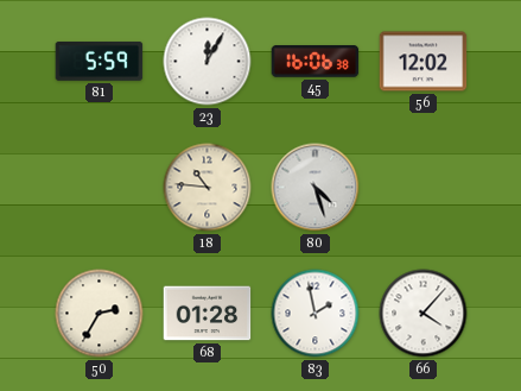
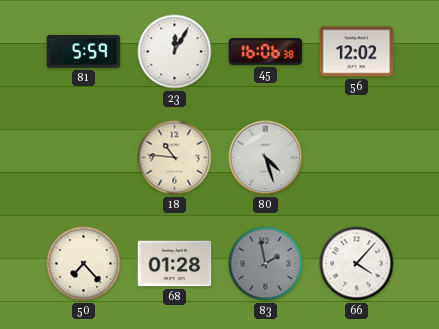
50: 2:35 -> 7:23 (84, 264)
83 dial: white -> grey (266, 264)
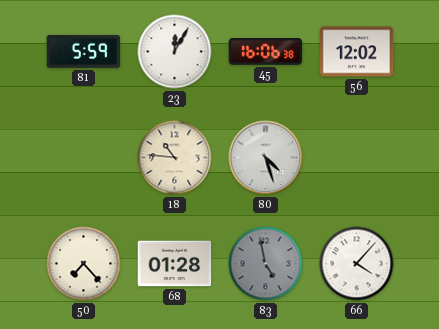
83: 1:58 -> 4:58 (266, 264)
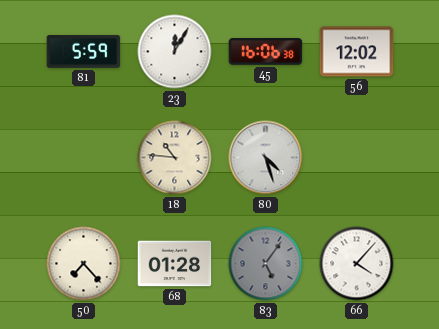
83: 4:58 -> 5:06 (266, 264)
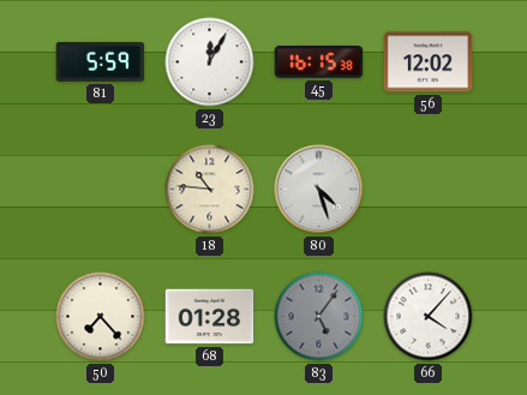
45: 16:06 -> 16:15 (319, 62)
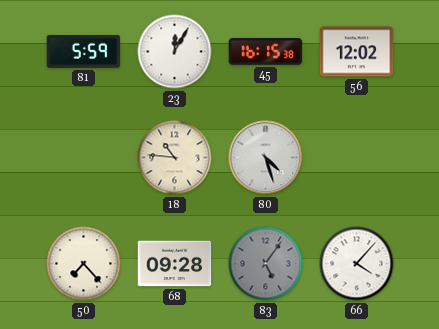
68: 01:28 -> 09:28 (175, 264)
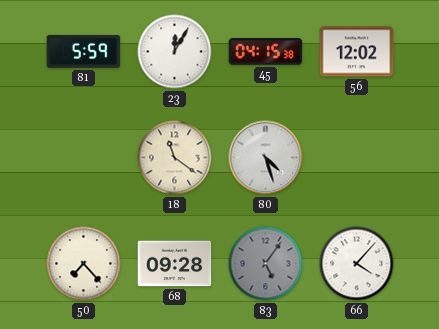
45: 16:15 -> 04:15 (266, 52)
18: 10:46 -> 11:21 (175, 158)
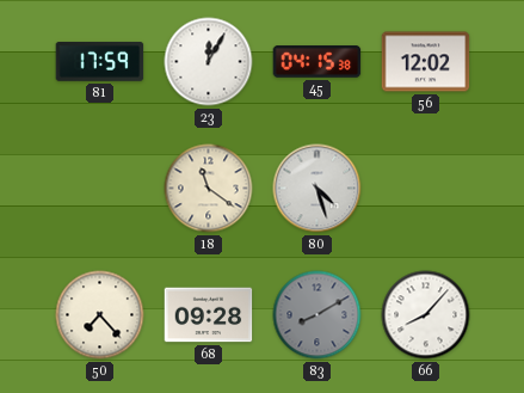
81: 5:59 -> 17:59 (100, 61)
83: 5:06 -> 8:10 (318, 315)
66: 4:07 -> 8:07 (426, 315)
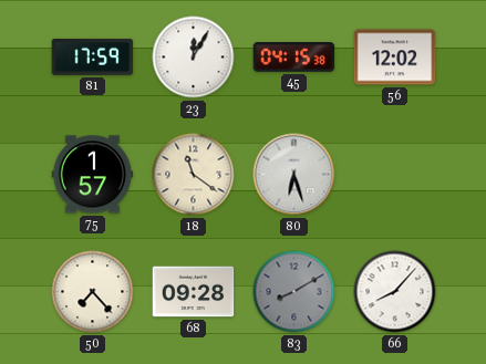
75: none -> 1:57 (93, 175)
80: 4:27 -> 6:27 (294, 175)
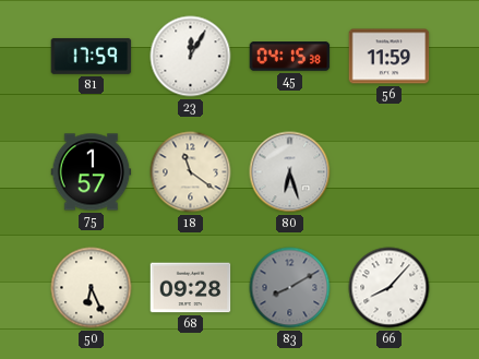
56: 12:02 -> 11:59 (390, 57)
50: 7:23 -> 6:26 (92, 288)
